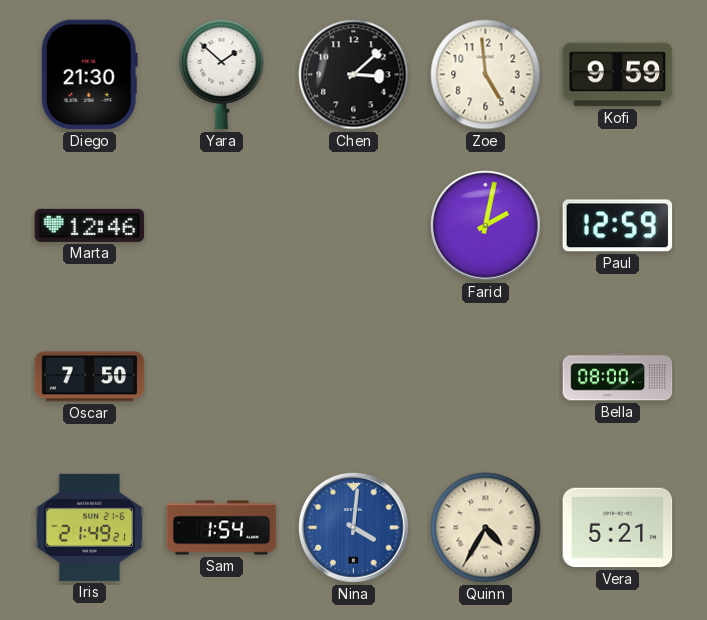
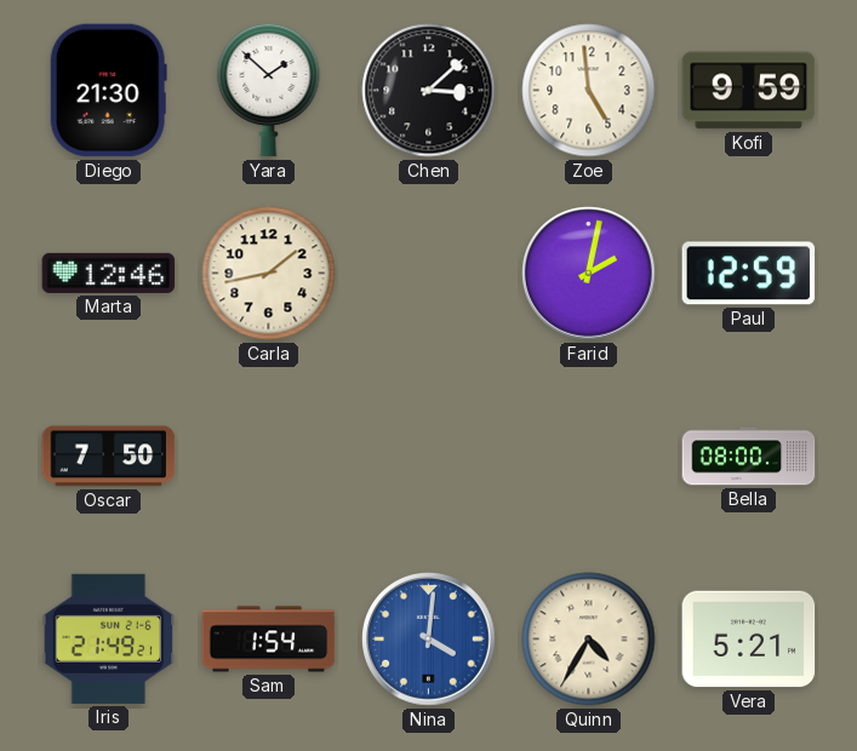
Carla: none -> 1:43 (269, 274)
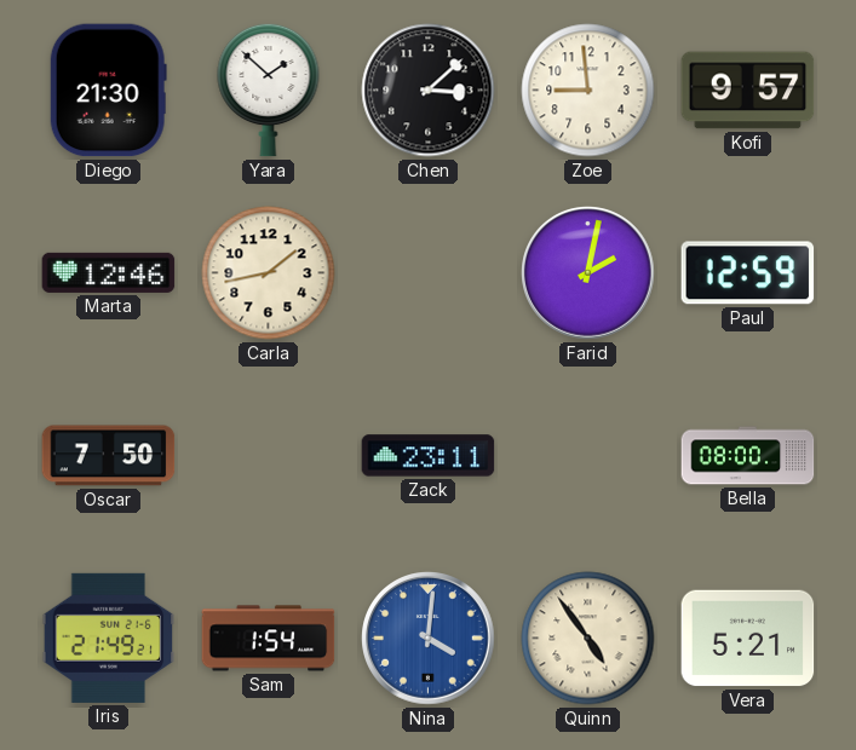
Zoe: 4:59 -> 8:59 (588, 91)
Kofi: 9:59 -> 9:57 (748, 91)
Zack: none -> 23:11 (429, 456)
Quinn: 4:35 -> 4:54 (588, 639)
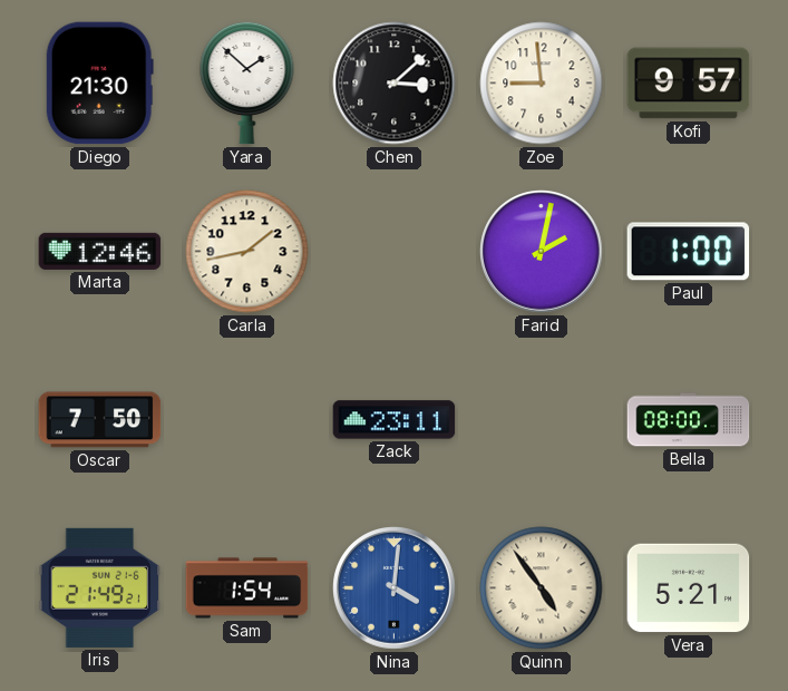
Paul: 12:59 -> 1:00 (689, 252)
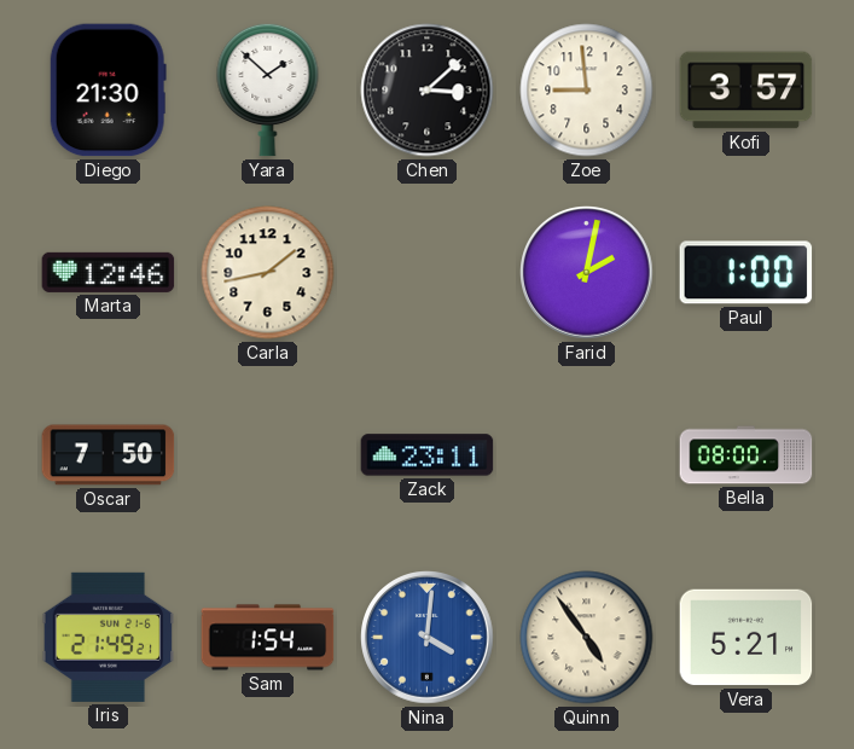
Kofi: 9:57 -> 3:57 (746, 91)
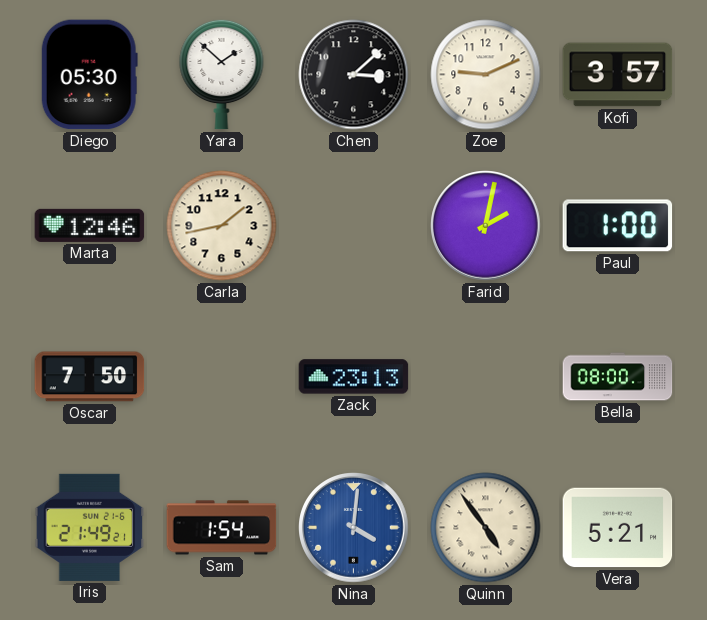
Diego: 21:30 -> 05:30 (89, 75)
Zoe: 8:59 -> 9:11 (486, 75)
Zack: 23:11 -> 23:13 (354, 377)
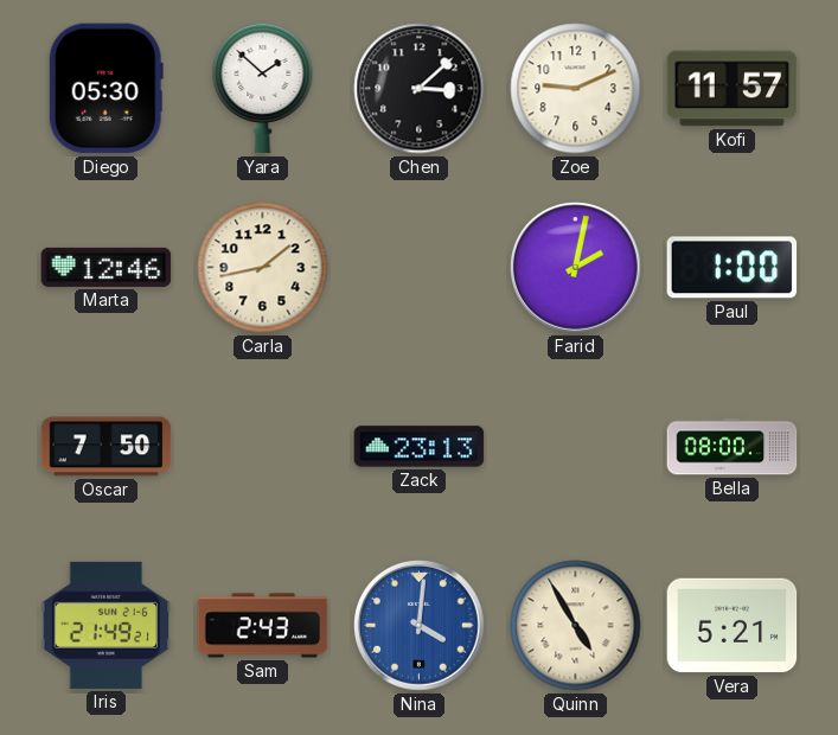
Kofi: 3:57 -> 11:57 (733, 89)
Sam: 1:54 -> 2:43 (263, 626)
Quinn: 4:54 -> 4:55 (576, 626)
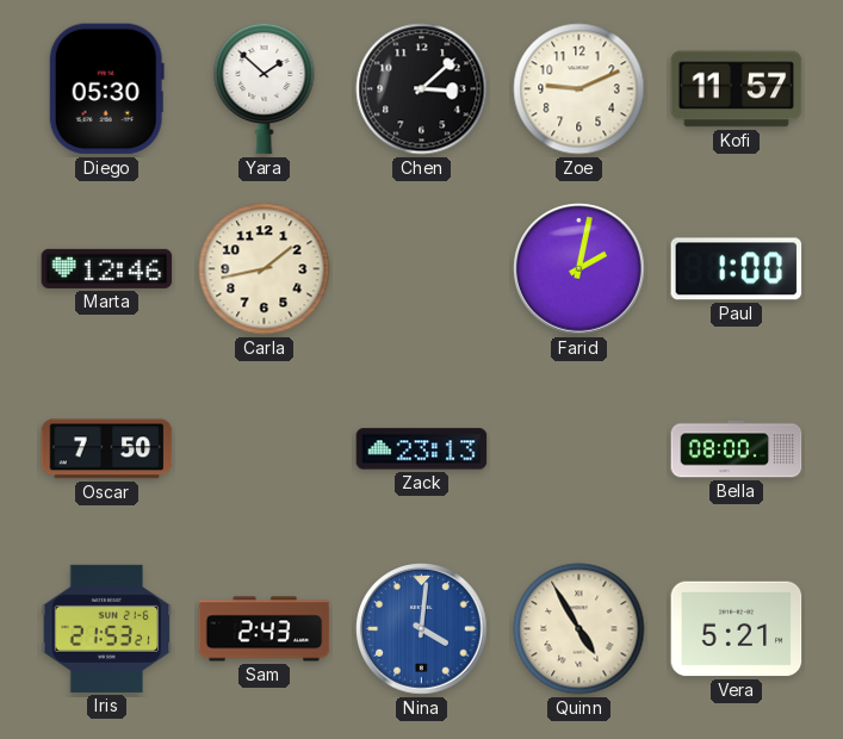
Iris: 21:49 -> 21:53 (107, 628)
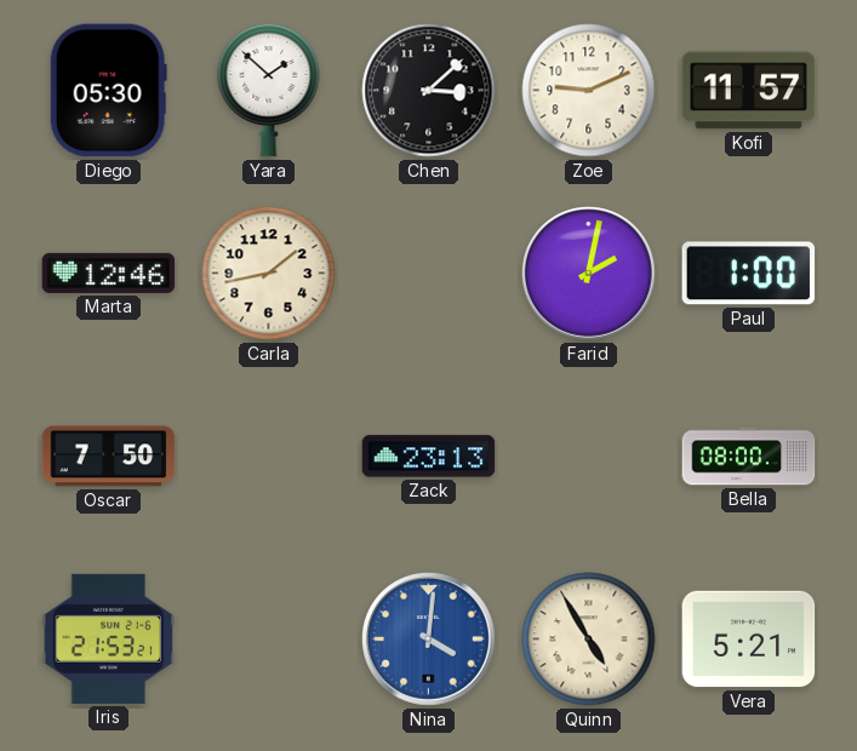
Sam: 2:43 -> none (265, 629)
